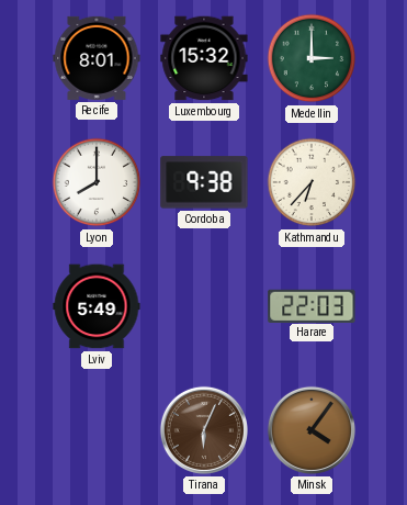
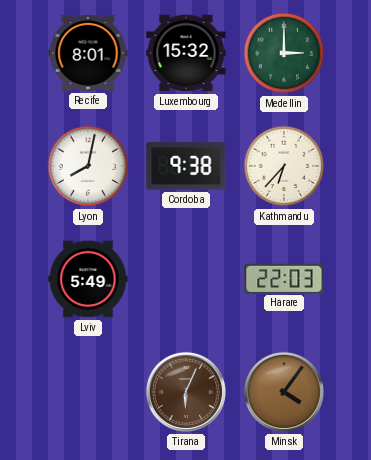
Lyon: 8:00 -> 8:02 (88, 166)
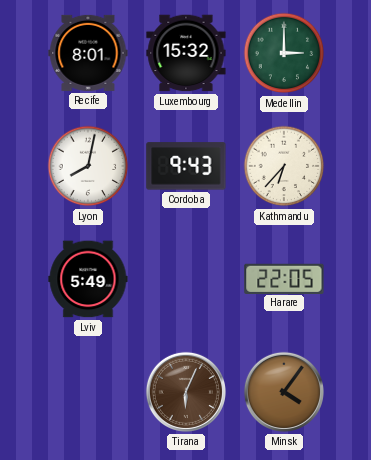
Cordoba: 9:38 -> 9:43 (186, 166)
Harare: 22:03 -> 22:05 (284, 278)
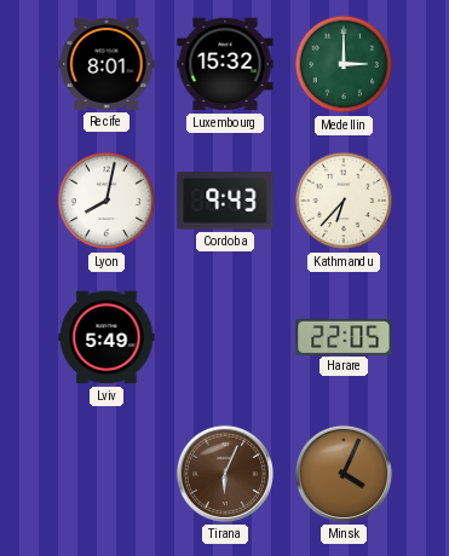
Minsk: 4:06 -> 4:04 (344, 474)
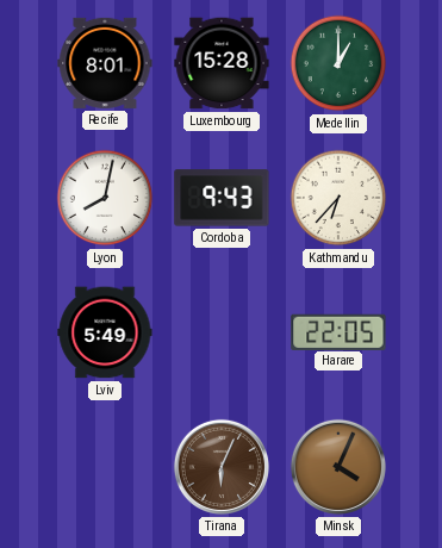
Luxembourg: 15:32 -> 15:28 (222, 63)
Medellin: 3:00 -> 1:00 (338, 63)
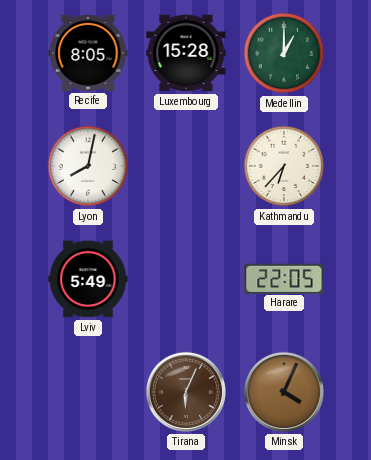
Recife: 8:01 -> 8:05 (88, 53)
Cordoba: 9:43 -> none (222, 198)
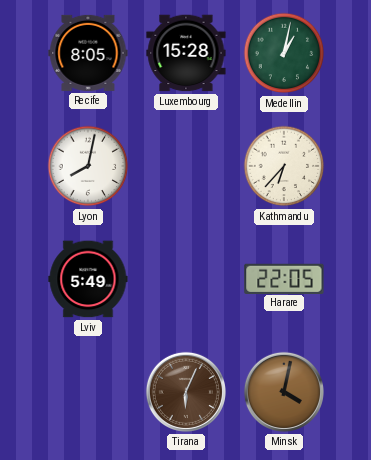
Medellin: 1:00 -> 1:02 (284, 53)
Minsk: 4:04 -> 4:02 (284, 392)
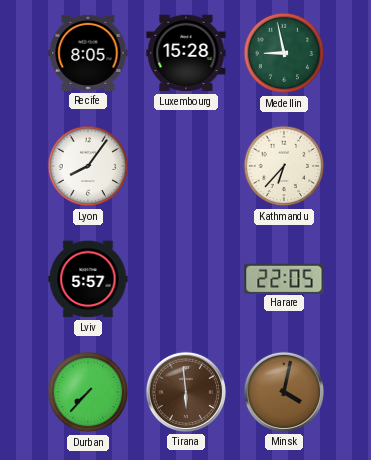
Medellin: 1:02 -> 8:58 (284, 53)
Lyon: 8:02 -> 8:06 (88, 166)
Lviv: 5:49 -> 5:57 (88, 279)
Durban: none -> 7:37 (88, 392)
Tirana: 6:04 -> 5:59 (186, 392)
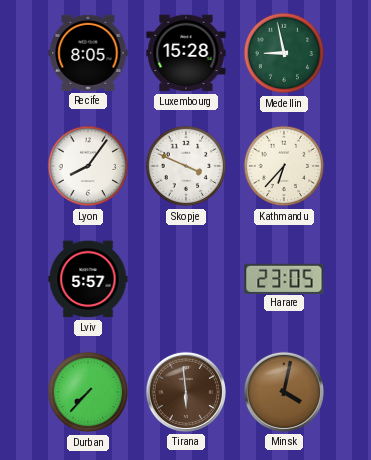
Skopje: none -> 3:49 (186, 166)
Harare: 22:05 -> 23:05 (284, 278)
